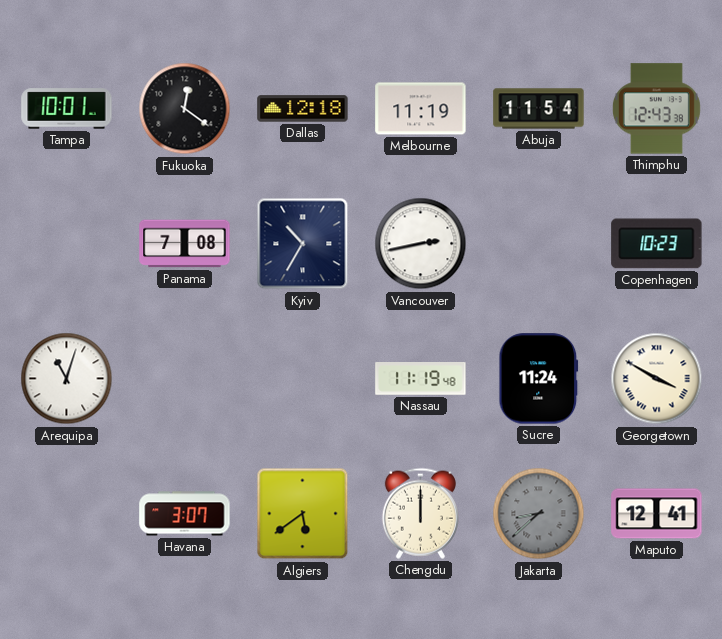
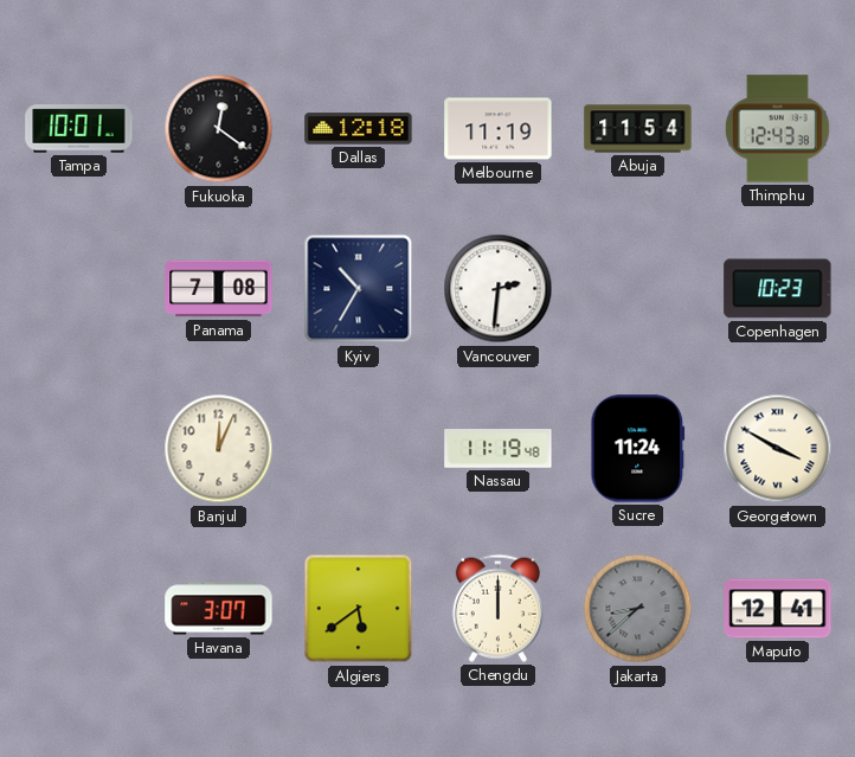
Vancouver: 2:43 -> 2:31 (499, 289)
Arequipa: 11:03 -> none (67, 379)
Banjul: none -> 12:04 (219, 449)
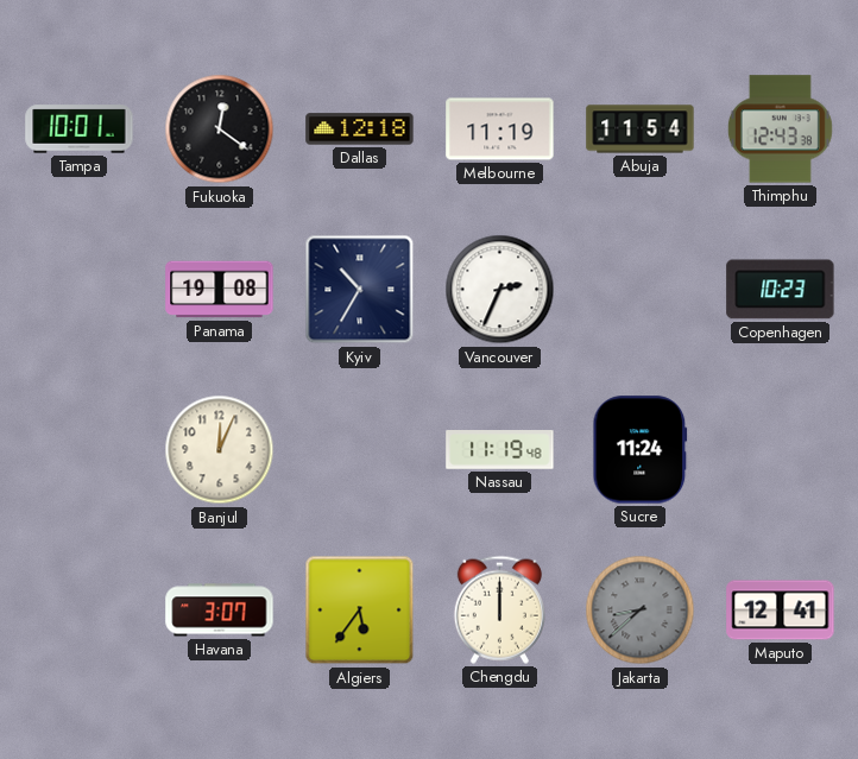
Panama: 7:08 -> 19:08 (220, 290)
Vancouver: 2:31 -> 2:34 (500, 290)
Georgetown: 3:50 -> none (778, 449)
Algiers: 5:39 -> 5:36 (360, 611)
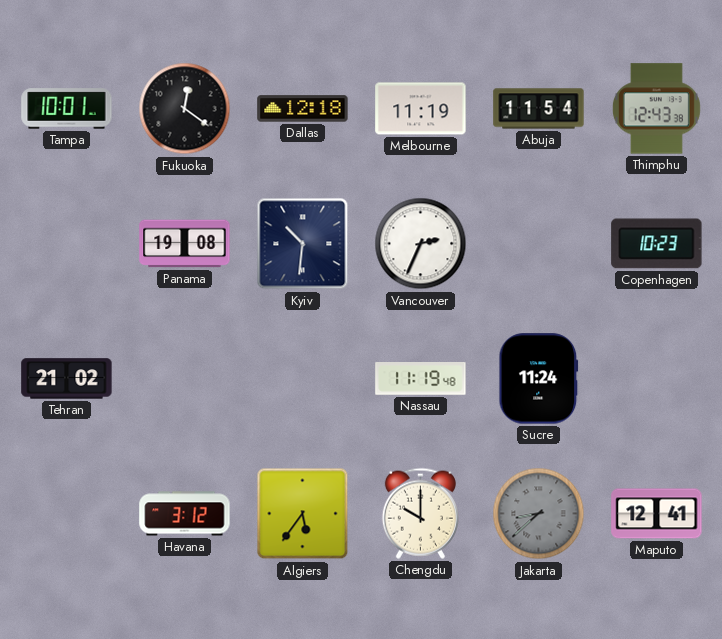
Kyiv: 10:35 -> 10:31 (303, 244)
Tehran: none -> 21:02 (67, 379)
Banjul: 12:04 -> none (220, 450)
Havana: 3:07 -> 3:12 (185, 514)
Chengdu: 12:00 -> 10:00 (420, 513)
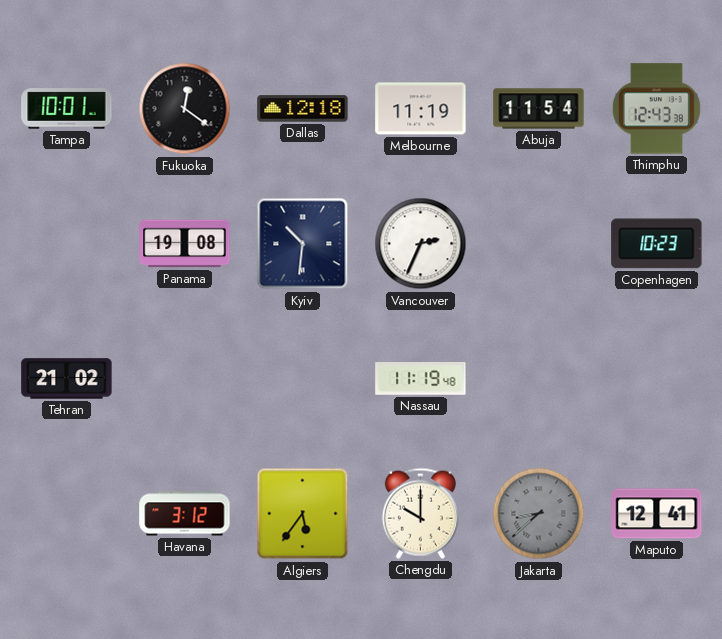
Sucre: 11:24 -> none (539, 379)
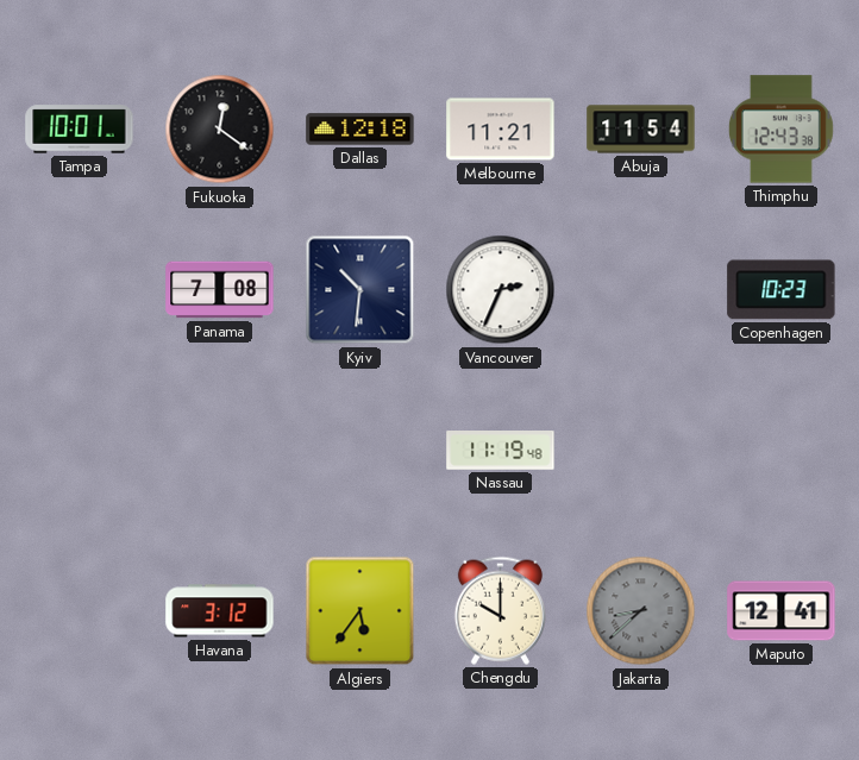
Melbourne: 11:19 -> 11:21 (501, 130)
Panama: 19:08 -> 7:08 (220, 290)
Tehran: 21:02 -> none (67, 379)
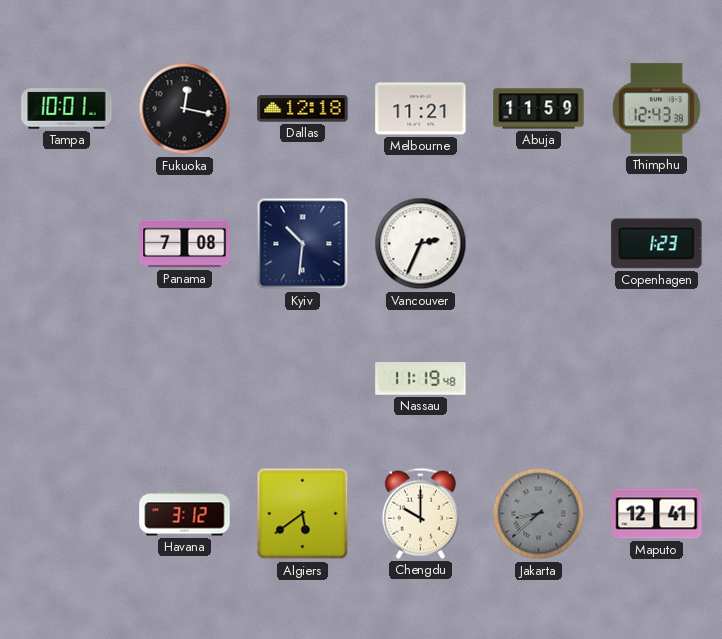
Fukuoka: 12:21 -> 12:17 (185, 109)
Abuja: 11:54 -> 11:59 (539, 109)
Copenhagen: 10:23 -> 1:23 (657, 244)
Algiers: 5:36 -> 5:39 (303, 514)
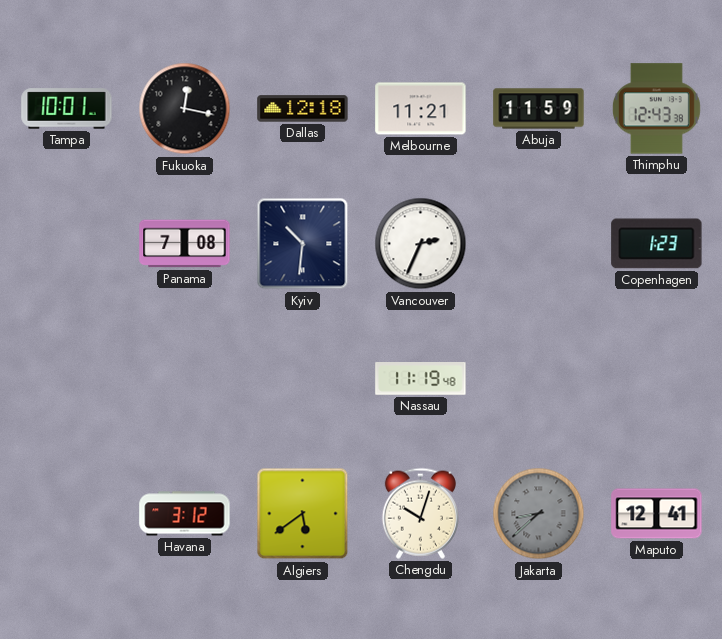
Chengdu: 10:00 -> 10:03 (420, 513)
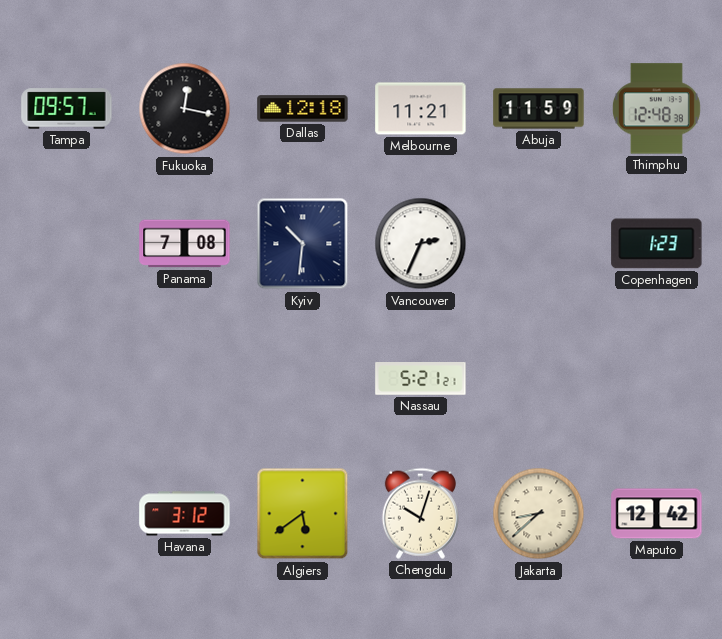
Tampa: 10:01 -> 09:57 (67, 109)
Thimphu: 12:43 -> 12:48 (656, 109)
Nassau: 11:19 -> 5:21 (421, 379)
Jakarta dial: grey -> cream (539, 514)
Maputo: 12:41 -> 12:42 (657, 514)
